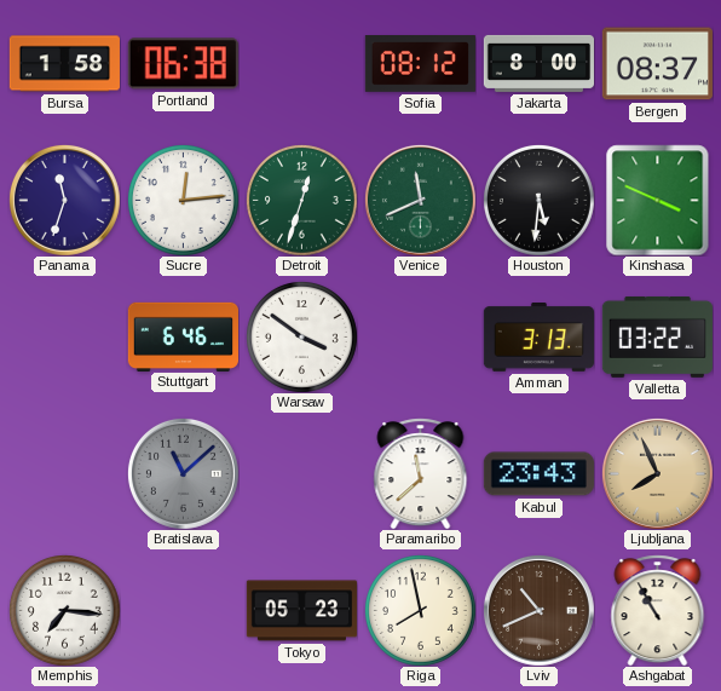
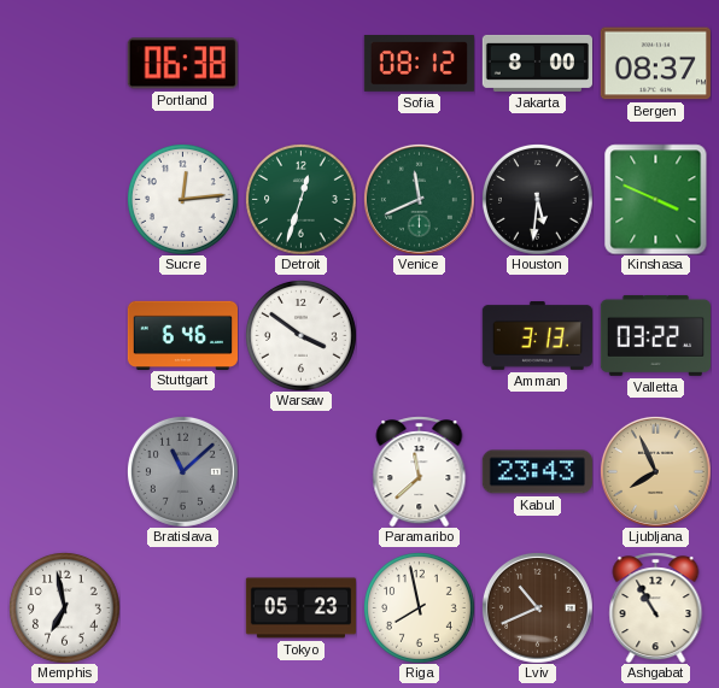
Bursa: 1:58 -> none (64, 64)
Panama: 11:33 -> none (64, 200)
Memphis: 7:16 -> 6:58 (64, 607)
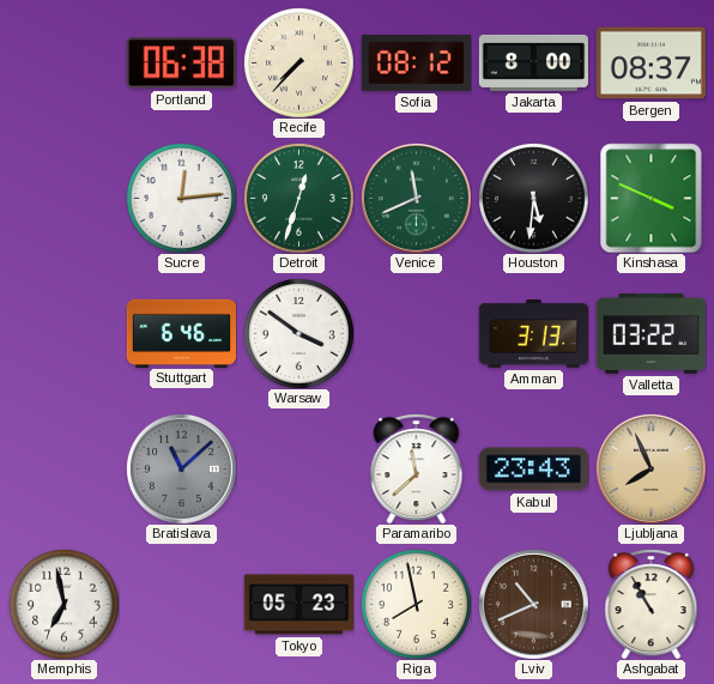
Recife: none -> 7:37 (298, 62)
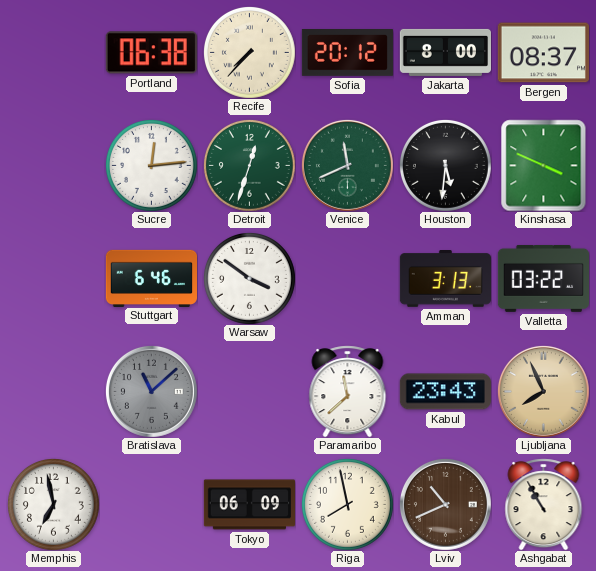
Sofia: 08:12 -> 20:12 (347, 53)
Tokyo: 05:23 -> 06:09 (249, 505)
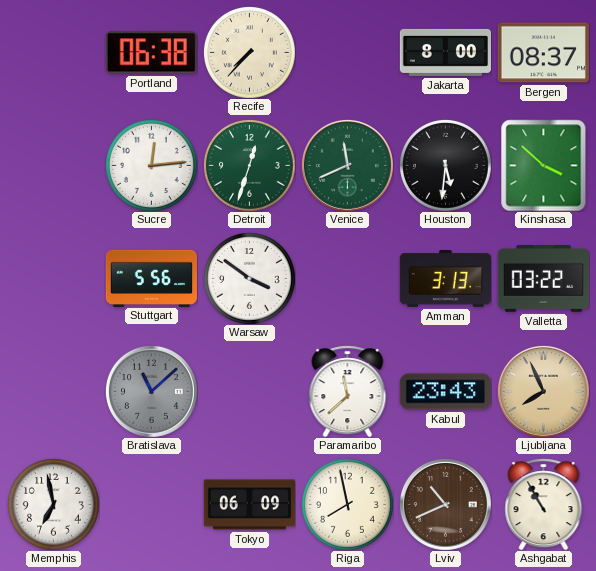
Sofia: 20:12 -> none (347, 53)
Kinshasa: 3:49 -> 3:52 (544, 165)
Stuttgart: 6:46 -> 5:56 (151, 278)
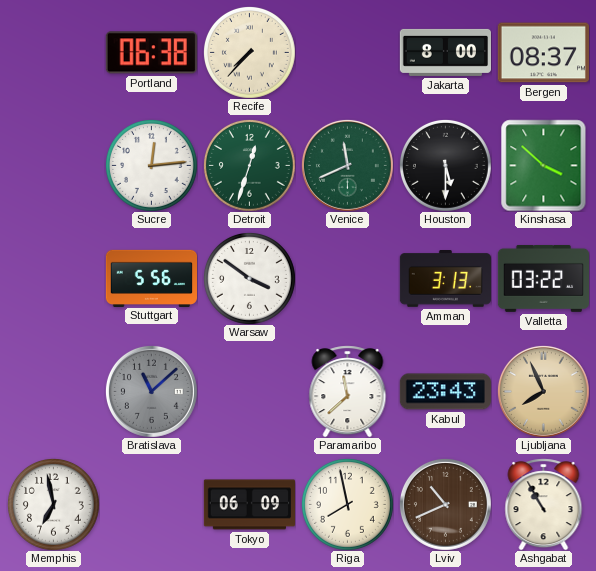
Houston: 5:31 -> 5:30 (445, 165)
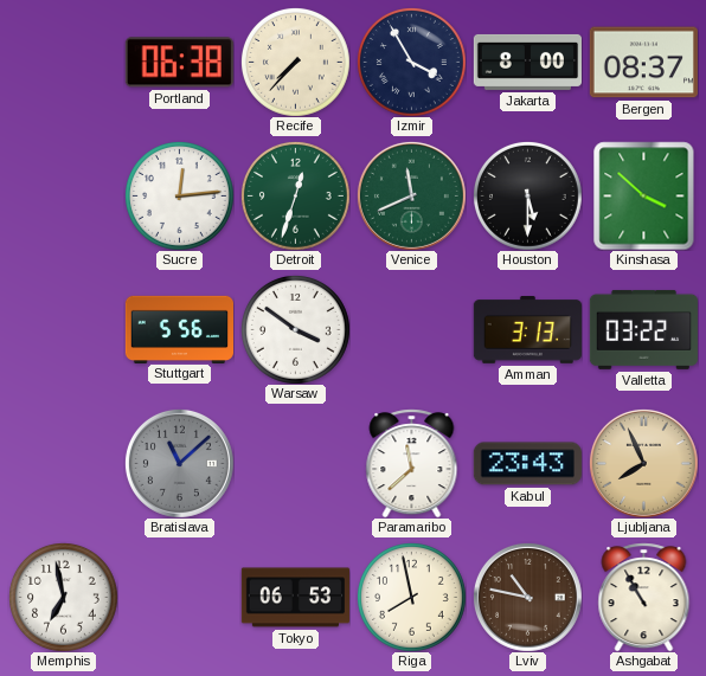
Izmir: none -> 3:55 (411, 62)
Tokyo: 06:09 -> 06:53 (295, 598)
Lviv: 10:41 -> 10:47 (527, 597)
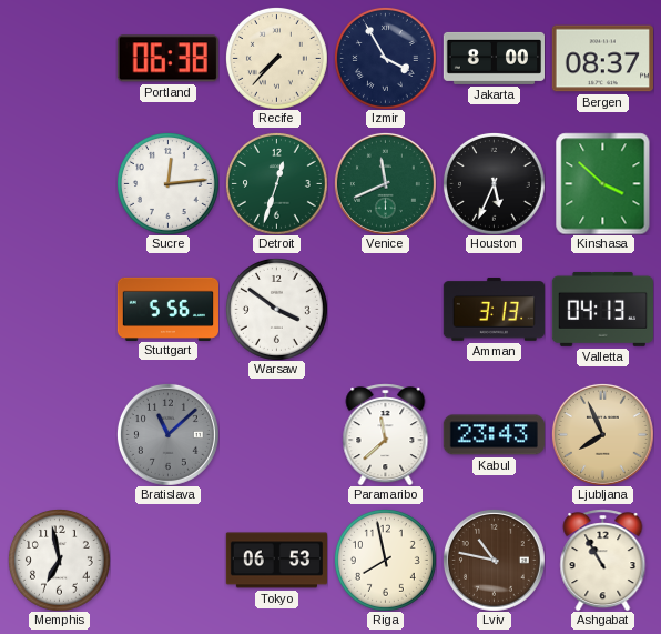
Houston: 5:30 -> 5:34 (494, 183)
Valletta: 03:22 -> 04:13 (602, 309)
